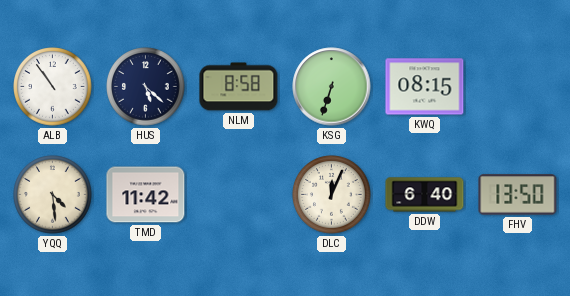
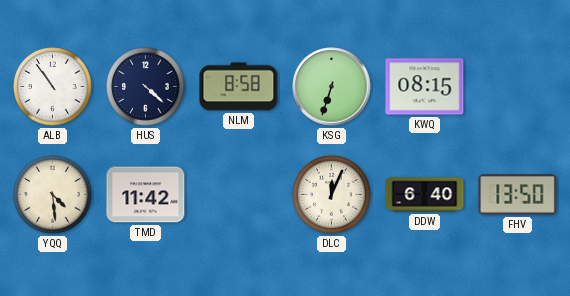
HUS: 5:22 -> 4:22 (146, 87)
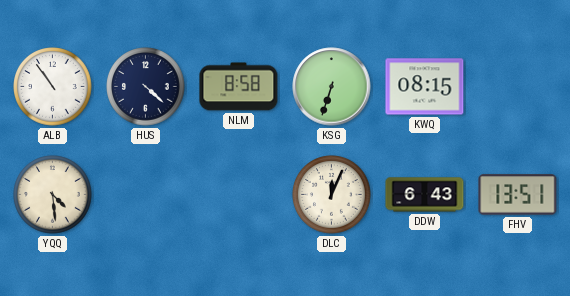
TMD: 11:42 -> none (146, 195)
DDW: 6:40 -> 6:43 (425, 195)
FHV: 13:50 -> 13:51 (518, 195)
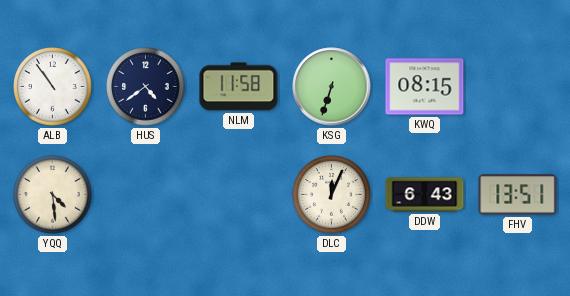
HUS: 4:22 -> 4:39 (146, 87)
NLM: 8:58 -> 11:58 (239, 87)
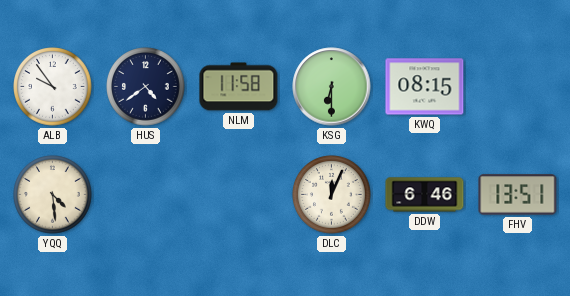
ALB: 10:54 -> 9:54 (53, 87)
KSG: 6:33 -> 6:30 (332, 87)
DDW: 6:43 -> 6:46 (425, 195)
